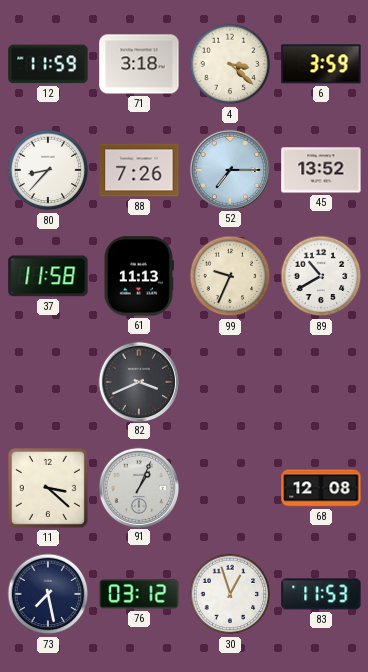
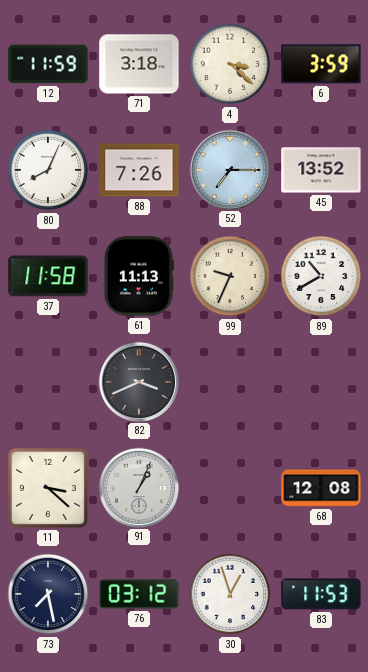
80: 8:37 -> 8:04 (48, 170)
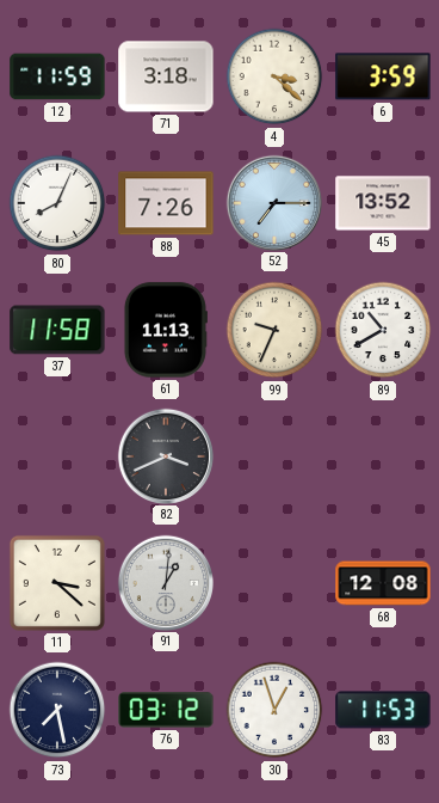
91: 1:04 -> 1:01 (165, 582)
